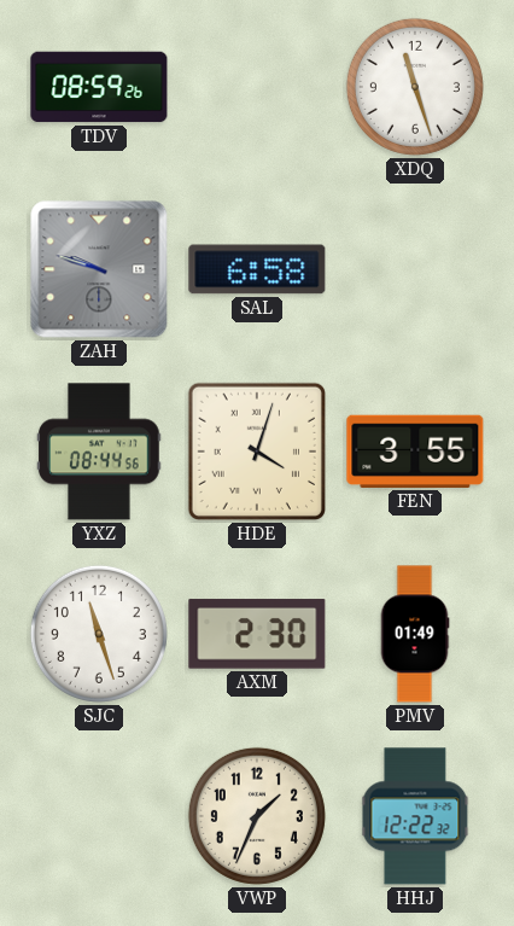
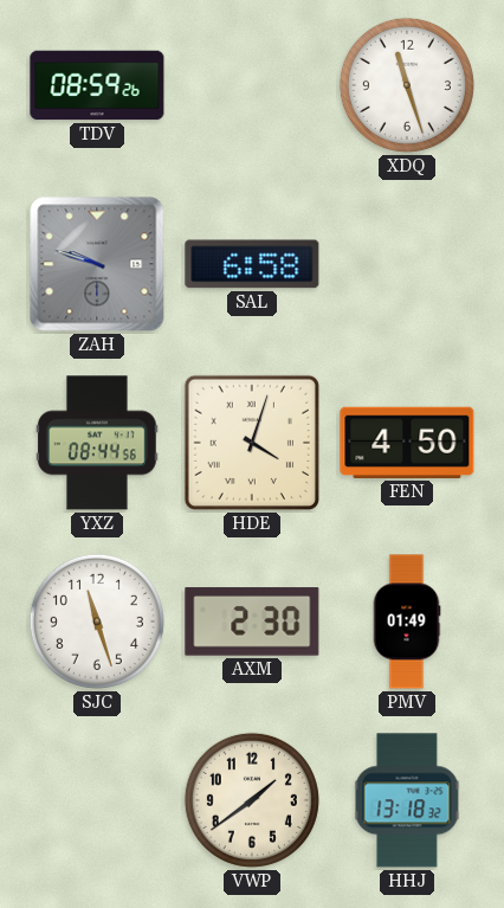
FEN: 3:55 -> 4:50 (407, 443)
VWP: 1:34 -> 1:39 (252, 800)
HHJ: 12:22 -> 13:18 (407, 800)
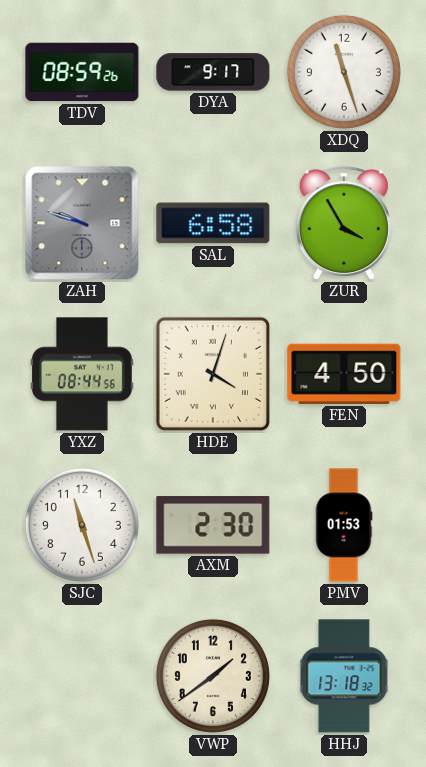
DYA: none -> 9:17 (213, 72)
ZUR: none -> 3:55 (344, 224)
PMV: 01:49 -> 01:53 (344, 525)
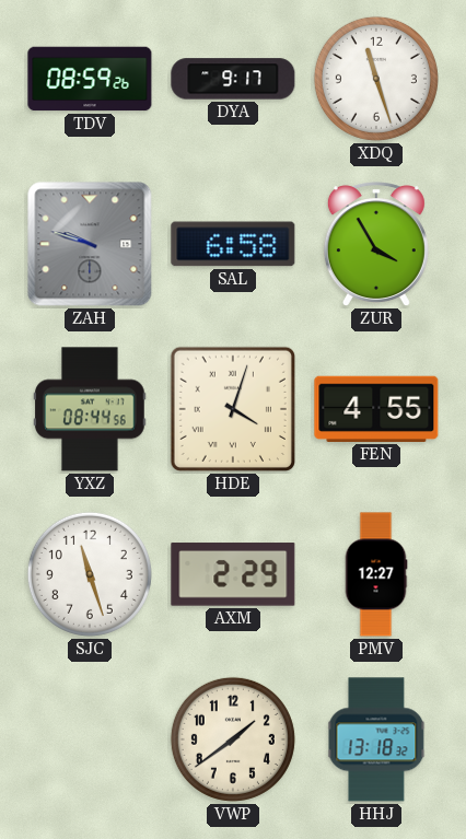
FEN: 4:50 -> 4:55 (376, 409)
AXM: 2:30 -> 2:29 (233, 574)
PMV: 01:53 -> 12:27 (376, 574)
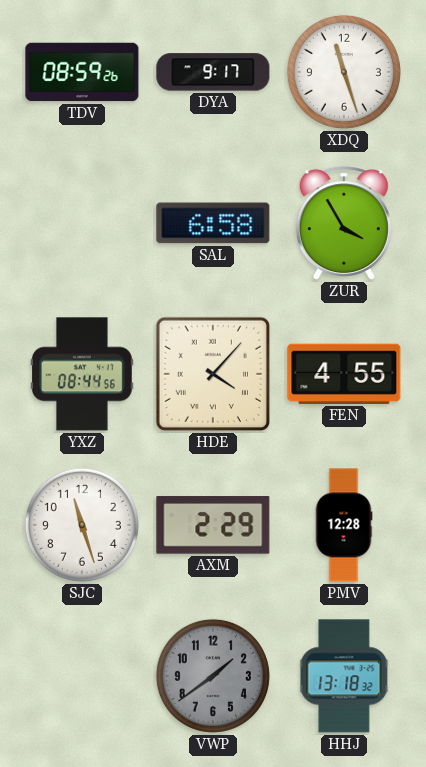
ZAH: 9:48 -> none (90, 244)
HDE: 4:03 -> 4:07 (213, 374)
PMV: 12:27 -> 12:28 (344, 525)
VWP dial: cream -> grey (213, 676)
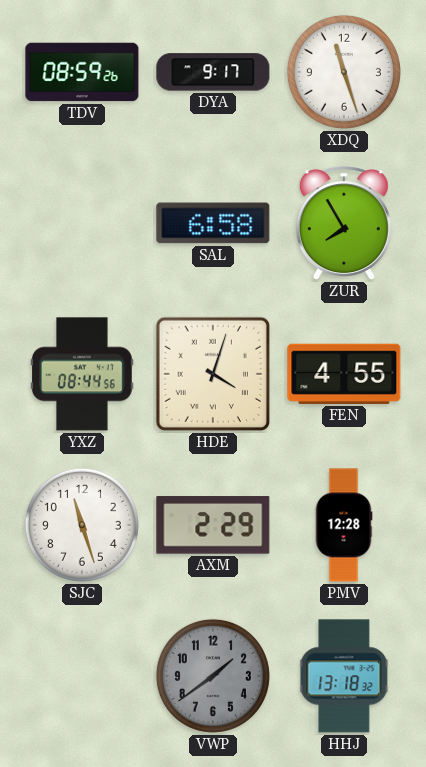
ZUR: 3:55 -> 7:55 (344, 224)
HDE: 4:07 -> 4:03 (213, 374)
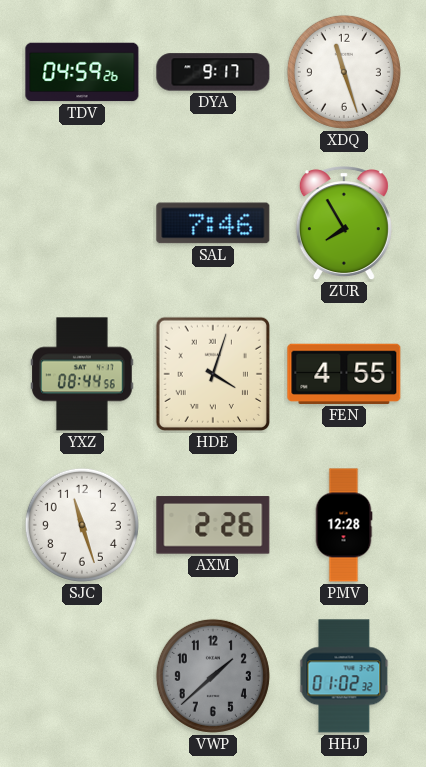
TDV: 08:59 -> 04:59 (82, 72)
SAL: 6:58 -> 7:46 (213, 223)
AXM: 2:29 -> 2:26 (213, 525)
VWP: 1:39 -> 1:38 (213, 676)
HHJ: 13:18 -> 01:02 (344, 676)
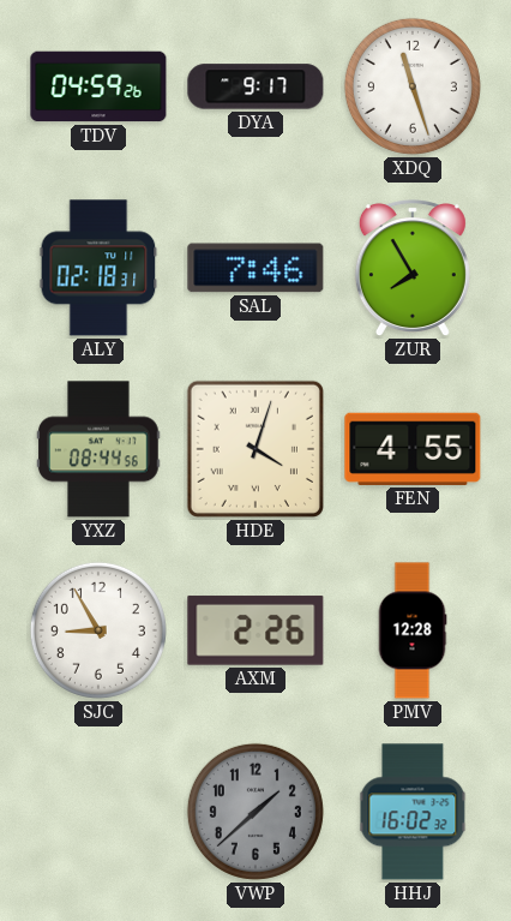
ALY: none -> 02:18 (98, 268)
SJC: 11:27 -> 8:55 (98, 630)
HHJ: 01:02 -> 16:02 (413, 812)
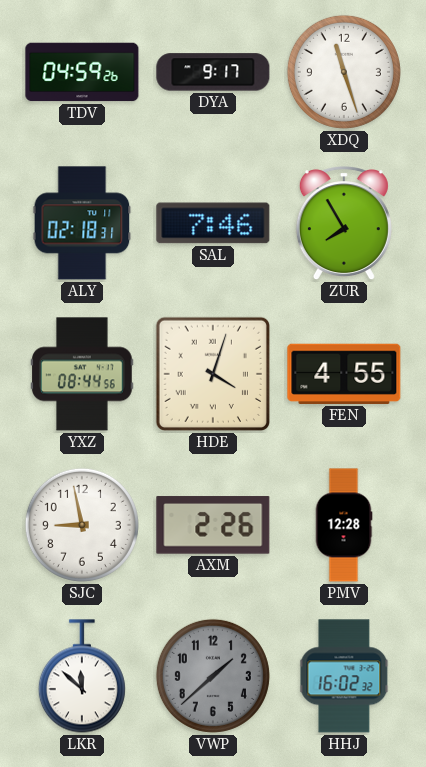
SJC: 8:55 -> 8:58 (82, 525)
LKR: none -> 11:52 (82, 676)
